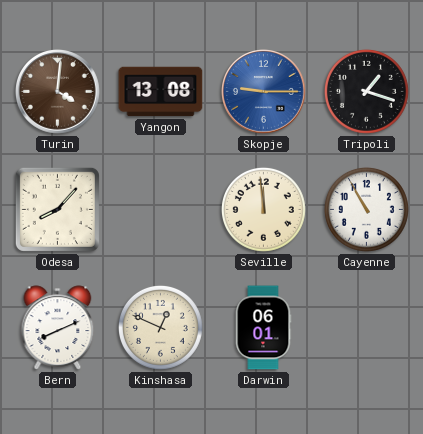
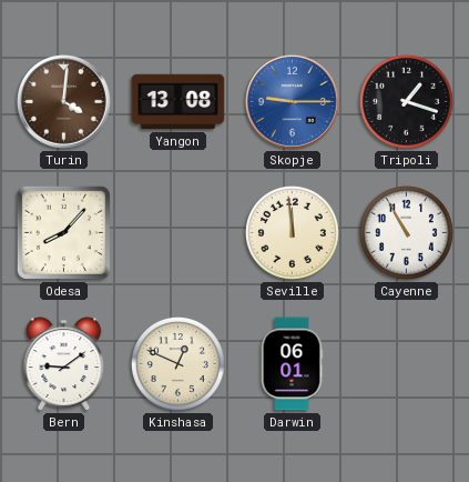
Bern: 8:11 -> 9:09 (64, 364)
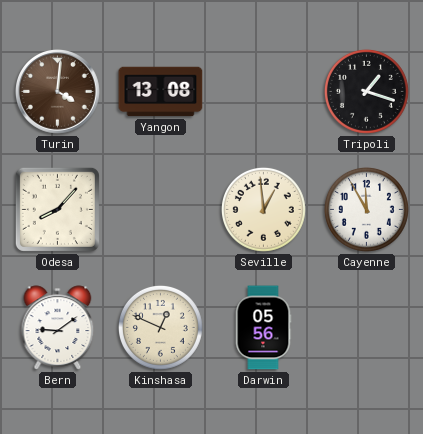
Skopje: 9:15 -> none (293, 102)
Seville: 11:59 -> 12:59 (263, 209)
Cayenne: 10:55 -> 11:55 (366, 209)
Darwin: 06:01 -> 05:56 (263, 328)
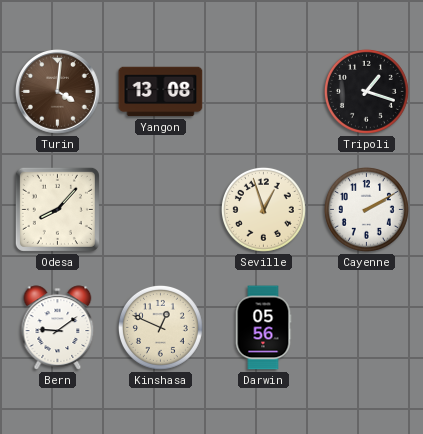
Seville: 12:59 -> 12:57 (263, 209)
Cayenne: 11:55 -> 2:10 (366, 209)
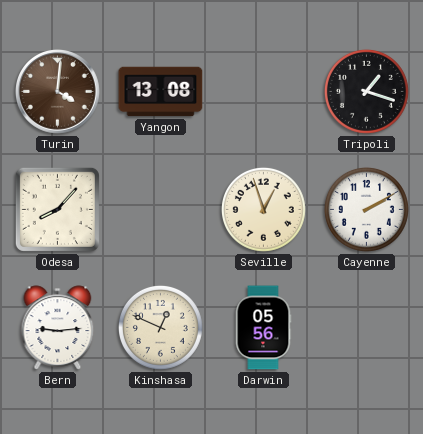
Bern: 9:09 -> 9:14 (58, 328)
